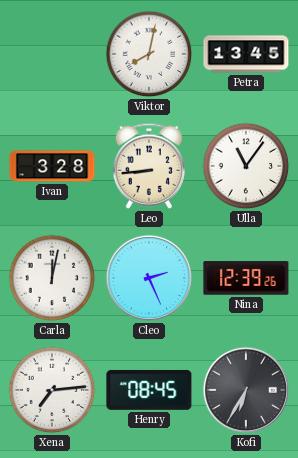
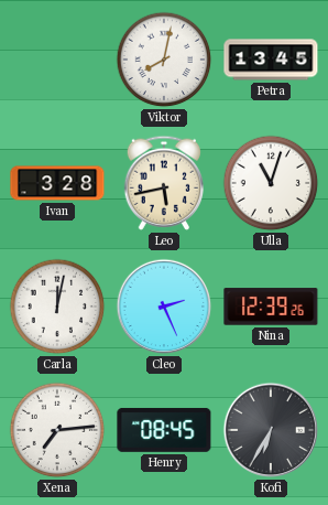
Leo: 8:44 -> 5:43 (163, 183)
Ulla: 11:06 -> 11:03 (271, 183)
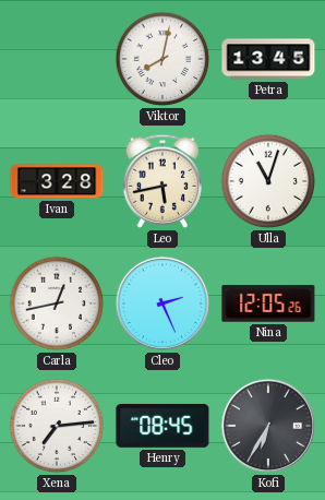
Carla: 12:02 -> 12:43 (57, 303)
Nina: 12:39 -> 12:05 (268, 303)
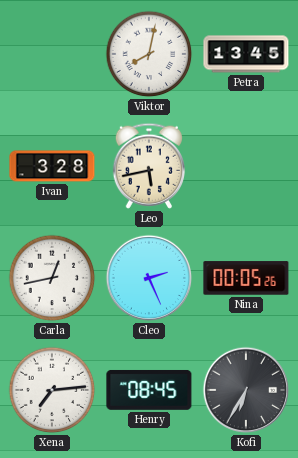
Ulla: 11:03 -> none (268, 181)
Nina: 12:05 -> 00:05 (246, 278)
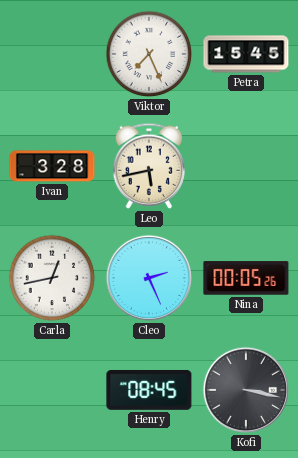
Viktor: 8:02 -> 7:26 (149, 54)
Petra: 13:45 -> 15:45 (246, 54)
Xena: 7:14 -> none (52, 390)
Kofi: 6:35 -> 3:17 (246, 390)
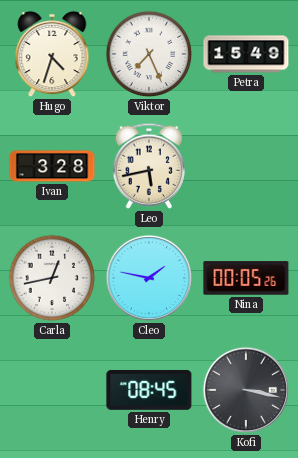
Hugo: none -> 4:33 (52, 54)
Petra: 15:45 -> 15:49 (246, 54)
Cleo: 2:26 -> 1:47 (149, 278)
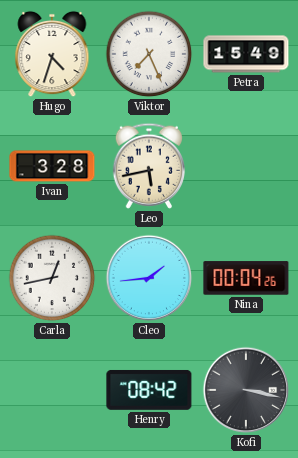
Cleo: 1:47 -> 1:44 (149, 278)
Nina: 00:05 -> 00:04 (246, 278)
Henry: 08:45 -> 08:42 (149, 390)
